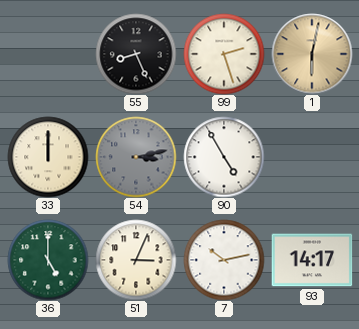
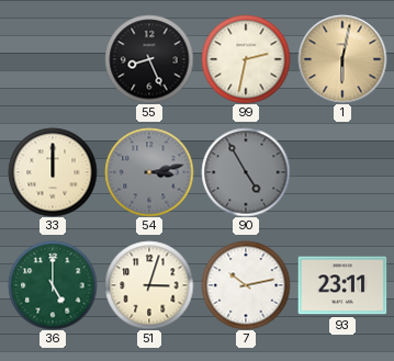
99: 2:27 -> 2:32 (246, 59)
90 dial: white -> grey (246, 172)
51: 3:04 -> 3:03 (149, 285)
93: 14:17 -> 23:11 (342, 285)
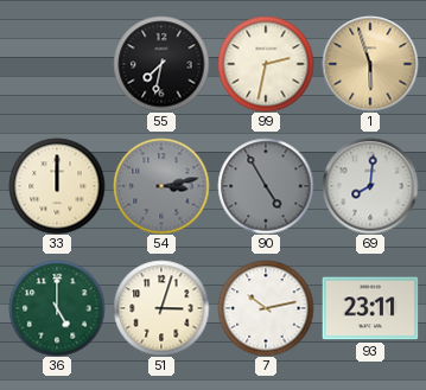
55: 8:26 -> 7:32 (161, 64)
1: 6:02 -> 5:57 (370, 64)
69: none -> 8:01 (370, 186)
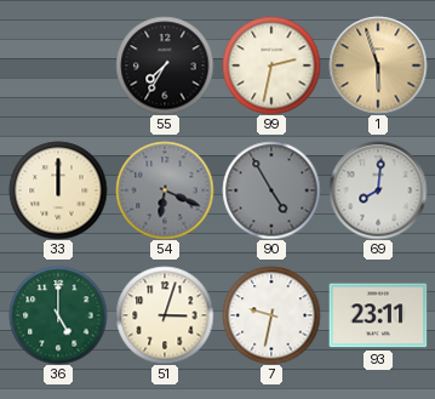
55: 7:32 -> 7:35 (165, 65)
54: 3:13 -> 6:19 (165, 190)
7: 10:13 -> 9:32 (271, 315)
